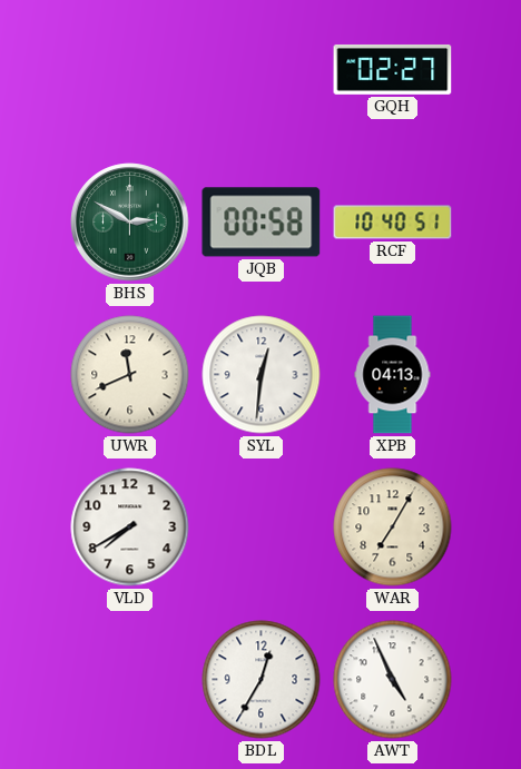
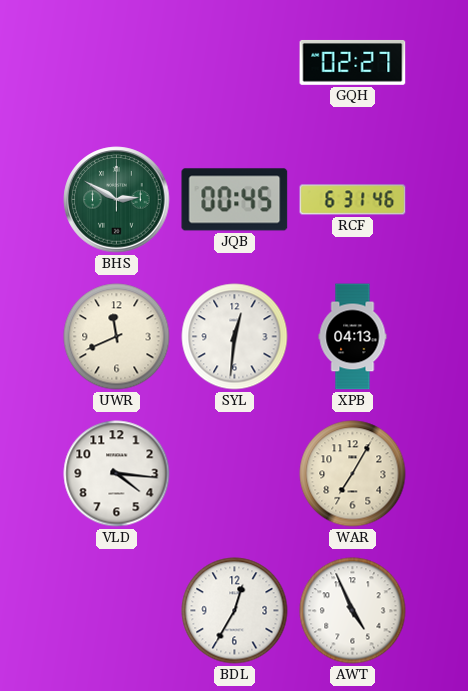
JQB: 00:58 -> 00:45 (235, 200)
RCF: 10:40 -> 6:31 (353, 200)
VLD: 7:40 -> 4:16 (117, 474)
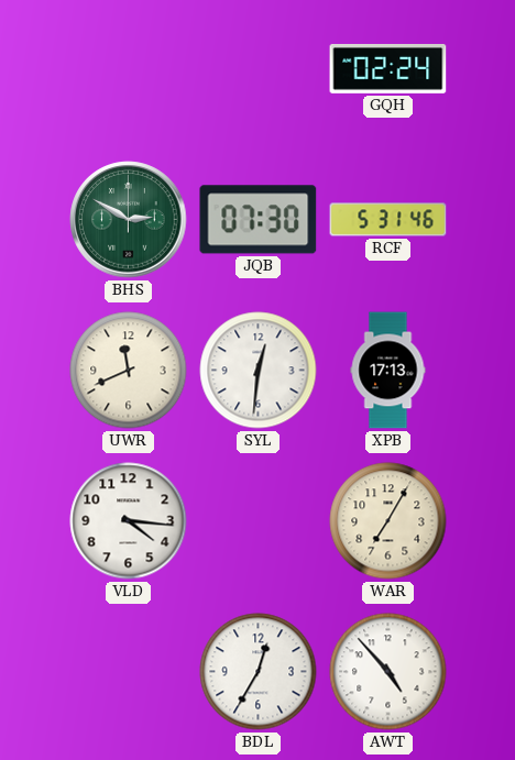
GQH: 02:27 -> 02:24 (388, 68)
JQB: 00:45 -> 07:30 (259, 220)
RCF: 6:31 -> 5:31 (388, 220)
XPB: 04:13 -> 17:13 (388, 371)
AWT: 4:56 -> 4:53 (388, 672)
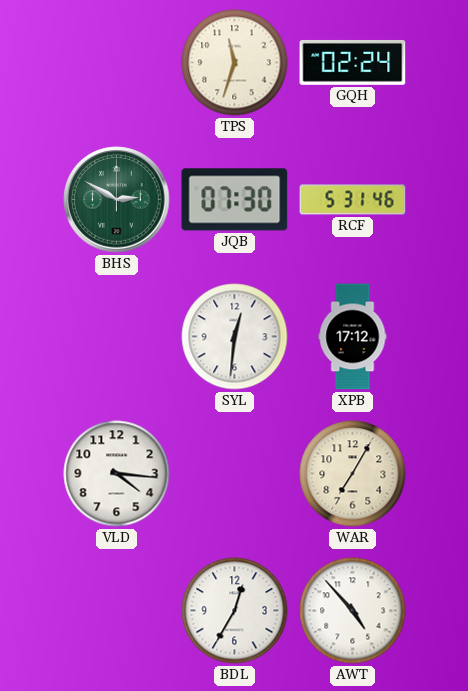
TPS: none -> 11:33 (235, 63)
UWR: 11:41 -> none (129, 371)
XPB: 17:13 -> 17:12 (353, 337)
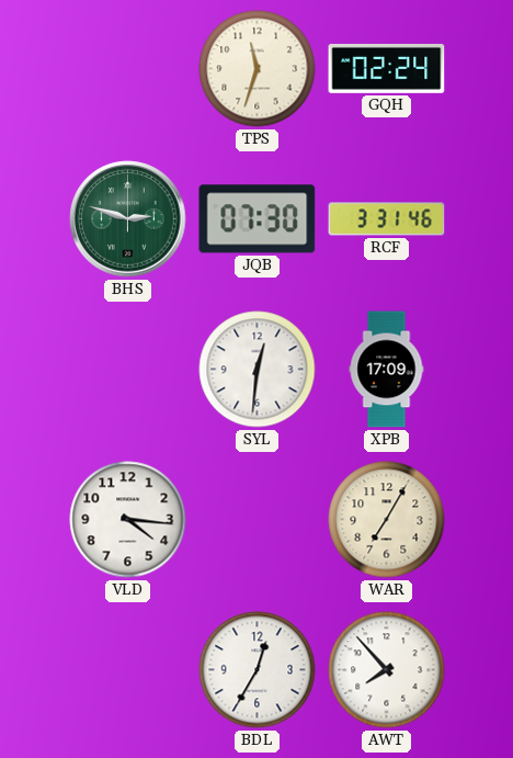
BHS: 2:50 -> 2:48 (128, 219)
RCF: 5:31 -> 3:31 (387, 219)
XPB: 17:12 -> 17:09 (387, 370)
AWT: 4:53 -> 7:53 (387, 670)
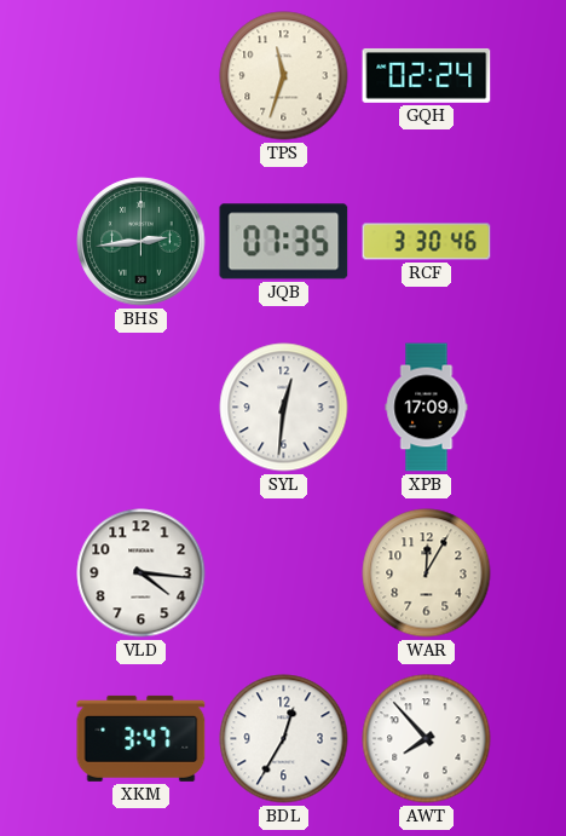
BHS: 2:48 -> 2:44 (141, 242)
JQB: 07:30 -> 07:35 (284, 242)
RCF: 3:31 -> 3:30 (427, 242)
WAR: 7:05 -> 12:05 (427, 573)
XKM: none -> 3:47 (141, 738)
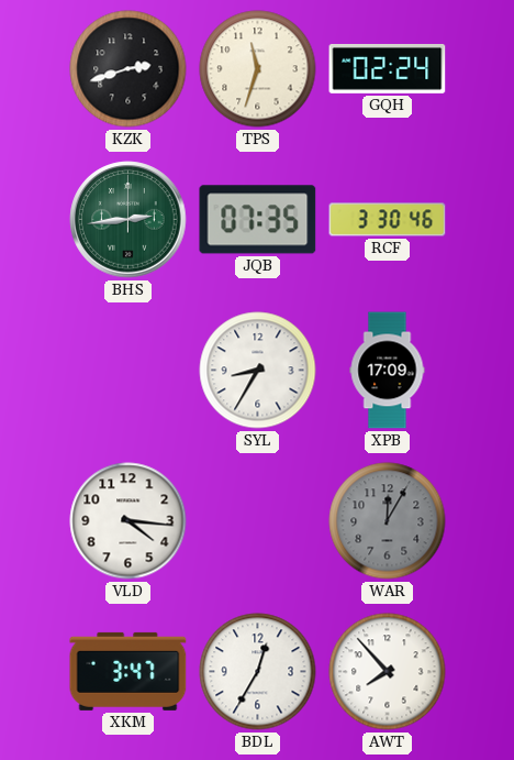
KZK: none -> 2:42 (128, 69)
SYL: 12:31 -> 8:35 (258, 371)
WAR dial: cream -> grey (388, 521)
